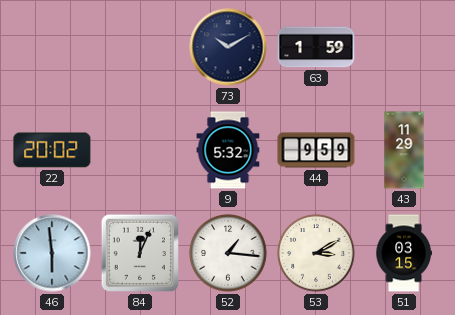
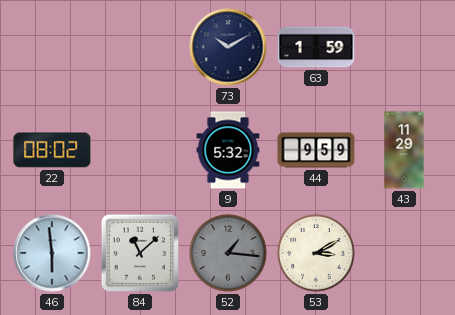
22: 20:02 -> 08:02 (52, 150)
84: 12:04 -> 11:08 (140, 253)
52 dial: white -> grey (228, 253)
51: 03:15 -> none (404, 253)
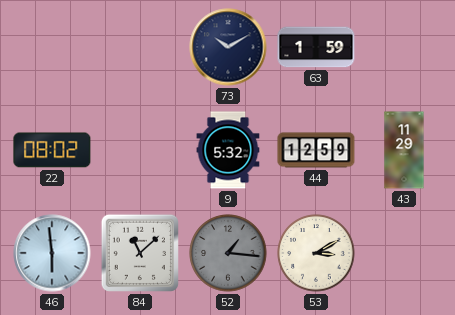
44: 9:59 -> 12:59 (316, 150)
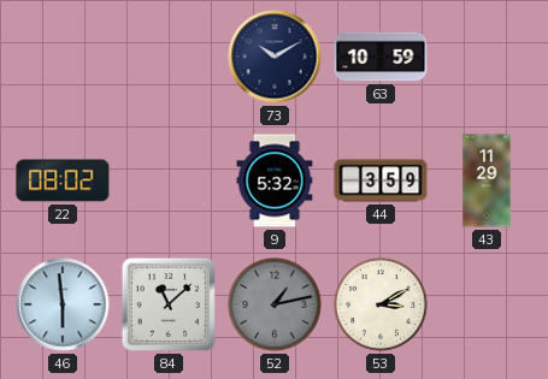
63: 1:59 -> 10:59 (381, 57)
44: 12:59 -> 3:59 (381, 180)
52: 1:16 -> 1:13 (275, 304)
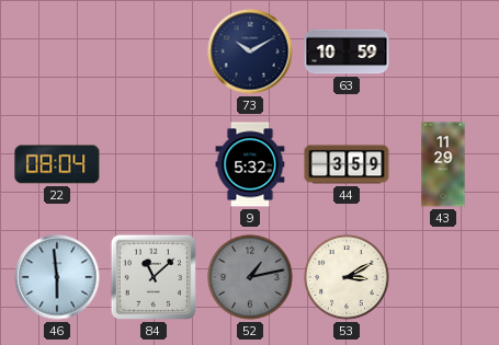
22: 08:02 -> 08:04 (57, 164)
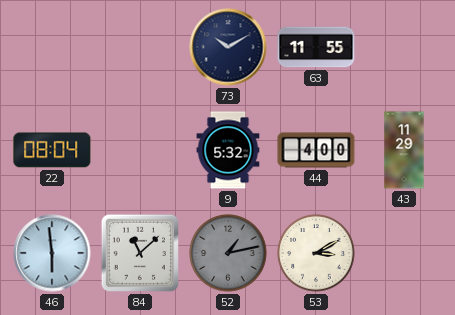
63: 10:59 -> 11:55 (316, 47)
44: 3:59 -> 4:00 (316, 150)
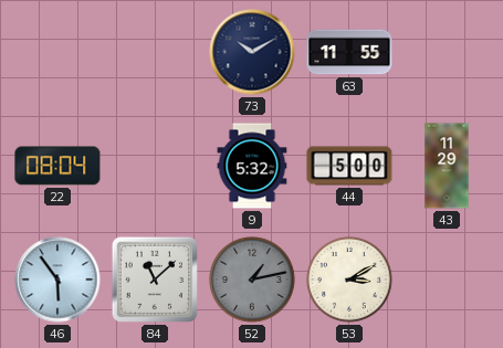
44: 4:00 -> 5:00 (349, 166)
46: 5:59 -> 5:54 (57, 280)
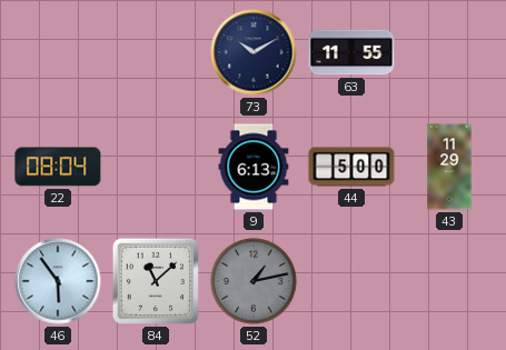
9: 5:32 -> 6:13 (254, 167)
53: 3:10 -> none (349, 280)
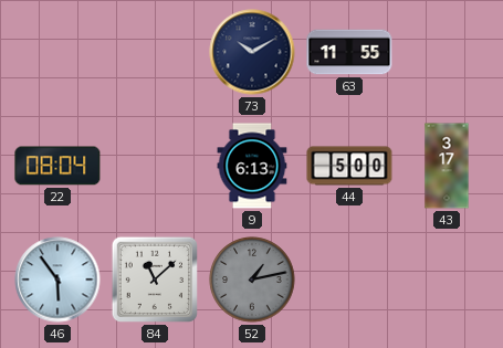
43: 11:29 -> 3:17 (447, 166)
